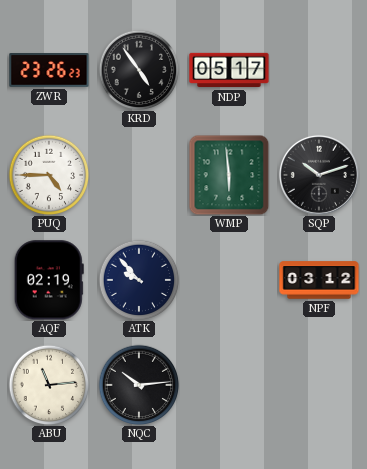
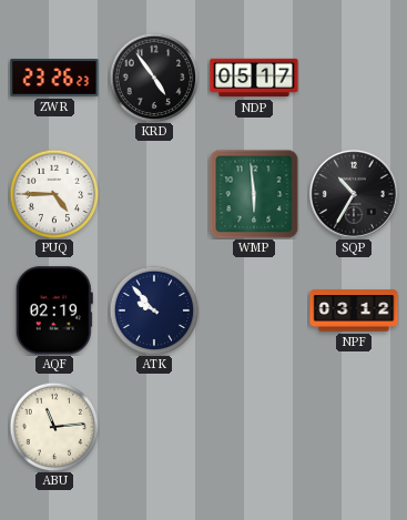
SQP: 10:12 -> 10:35 (354, 194)
NQC: 10:14 -> none (139, 385)
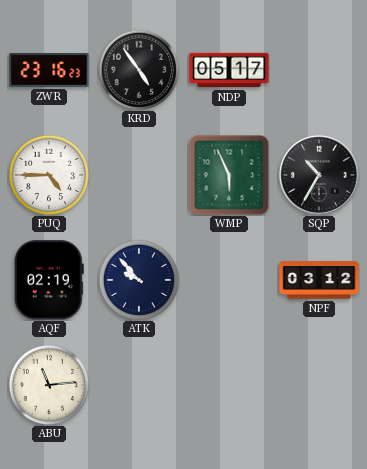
ZWR: 23:26 -> 23:16 (49, 70)
WMP: 5:59 -> 5:56 (229, 175)
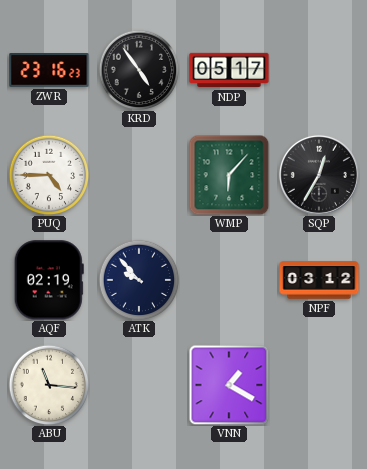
WMP: 5:56 -> 6:07 (229, 175)
SQP: 10:35 -> 12:35 (319, 175)
ABU: 11:14 -> 11:16 (49, 385)
VNN: none -> 1:20 (229, 385)
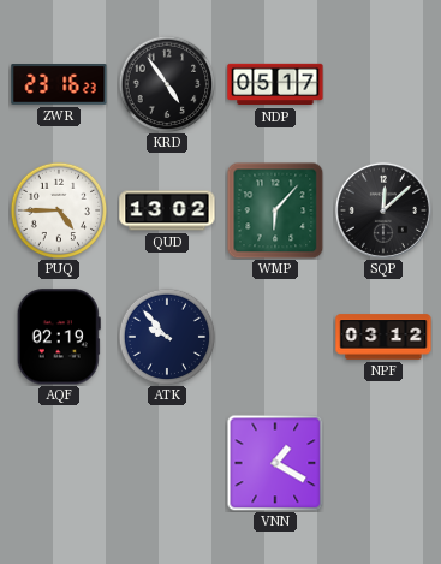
QUD: none -> 13:02 (167, 210)
SQP: 12:35 -> 12:08 (383, 210)
ABU: 11:16 -> none (49, 385)
